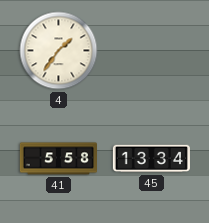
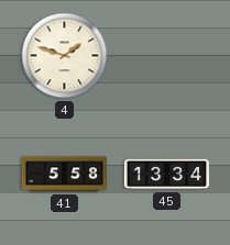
4: 1:36 -> 1:48 (65, 56)
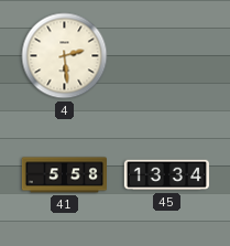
4: 1:48 -> 2:29 (65, 56)
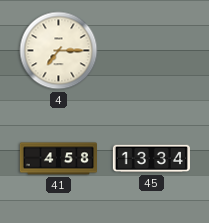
4: 2:29 -> 7:15 (59, 51)
41: 5:58 -> 4:58 (58, 159)
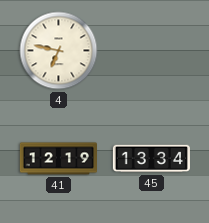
4: 7:15 -> 6:47 (59, 51)
41: 4:58 -> 12:19 (58, 159)
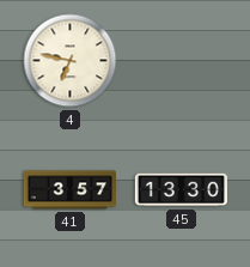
41: 12:19 -> 3:57 (69, 190)
45: 13:34 -> 13:30 (181, 190)
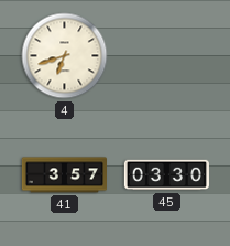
4: 6:47 -> 6:42 (65, 56)
45: 13:30 -> 03:30 (166, 175)
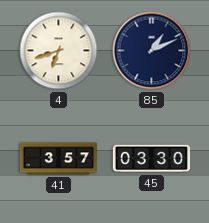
85: none -> 1:11 (152, 51)
